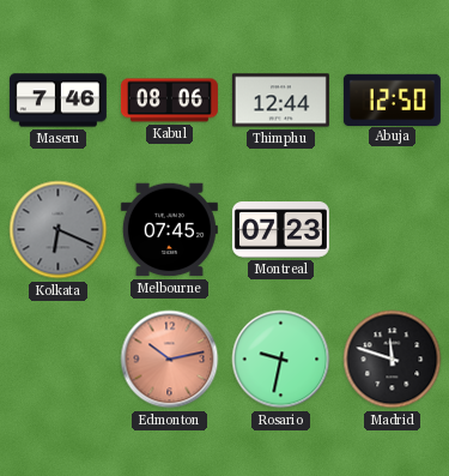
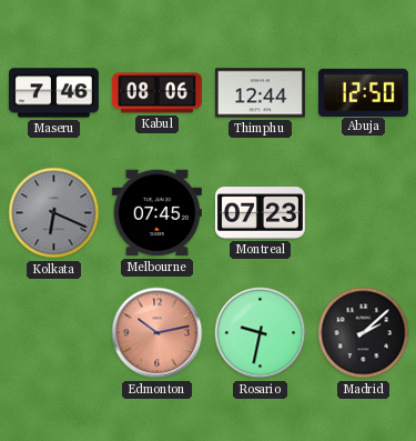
Madrid: 11:48 -> 2:08 (364, 333)
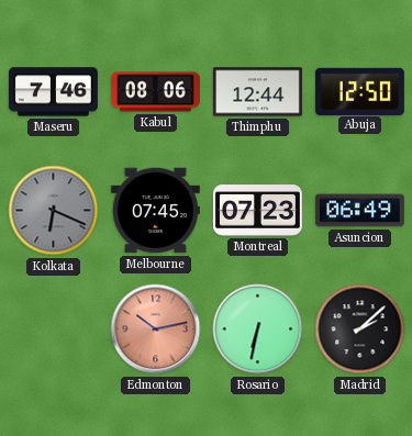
Asuncion: none -> 06:49 (359, 211)
Rosario: 9:32 -> 6:32 (258, 329)
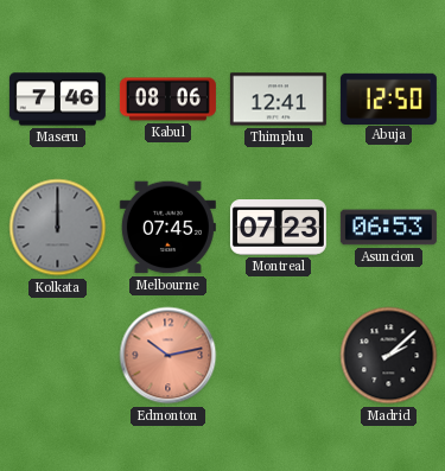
Thimphu: 12:44 -> 12:41 (278, 100)
Kolkata: 6:19 -> 12:00 (58, 228)
Asuncion: 06:49 -> 06:53 (388, 228)
Rosario: 6:32 -> none (258, 329)
